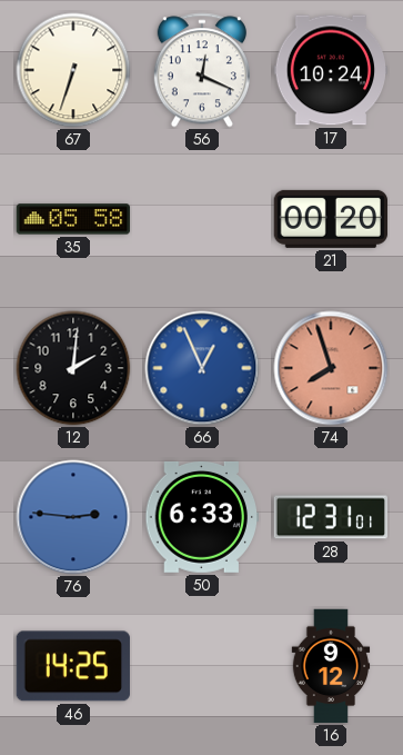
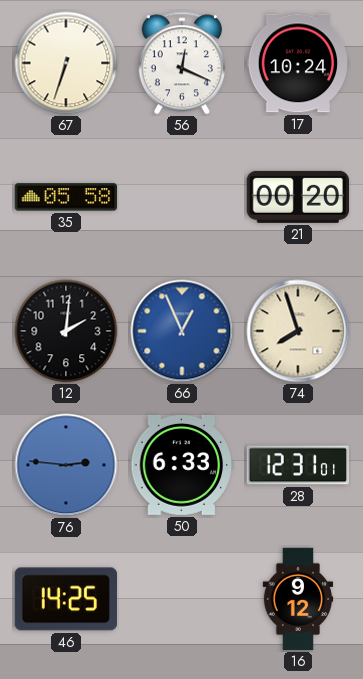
74 dial: salmon -> cream (298, 331)
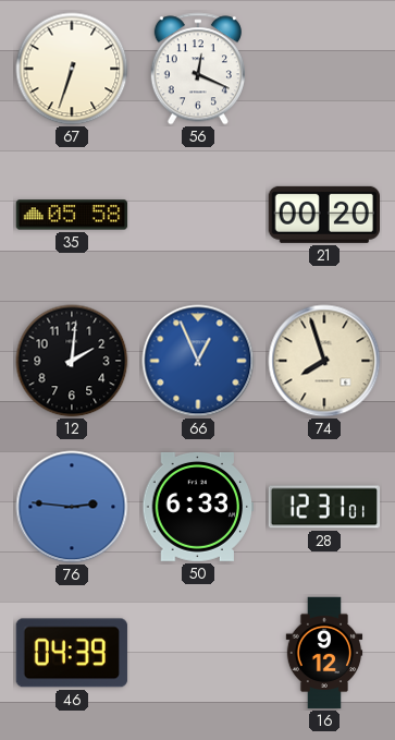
17: 10:24 -> none (298, 63)
46: 14:25 -> 04:39 (72, 653)
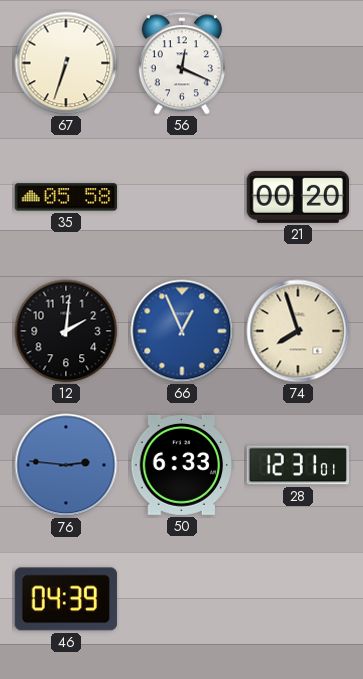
16: 9:12 -> none (324, 653)
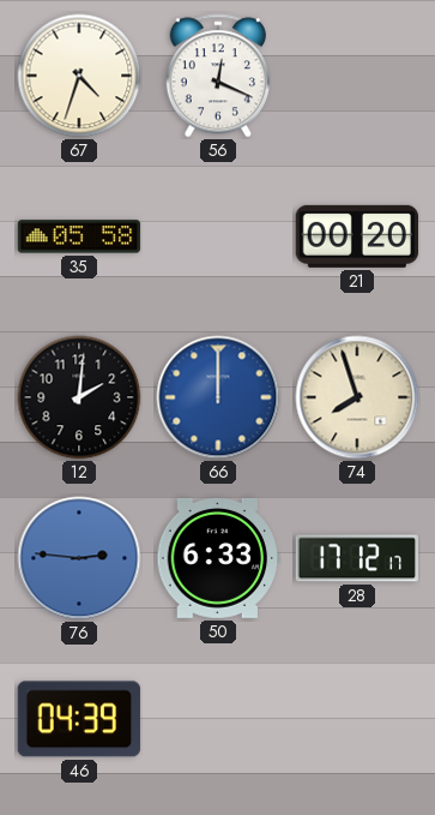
67: 6:33 -> 4:33 (79, 76)
66: 12:56 -> 12:00 (218, 397)
28: 12:31 -> 17:12 (356, 558)
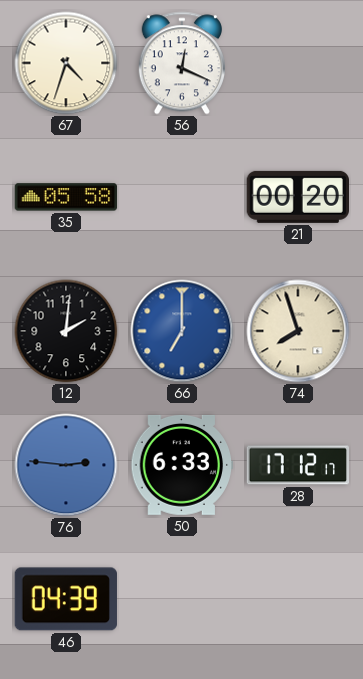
66: 12:00 -> 7:00 (182, 331)
